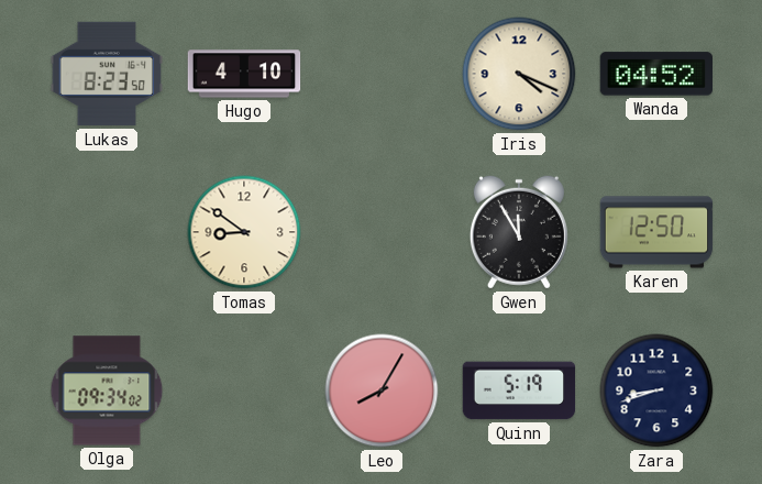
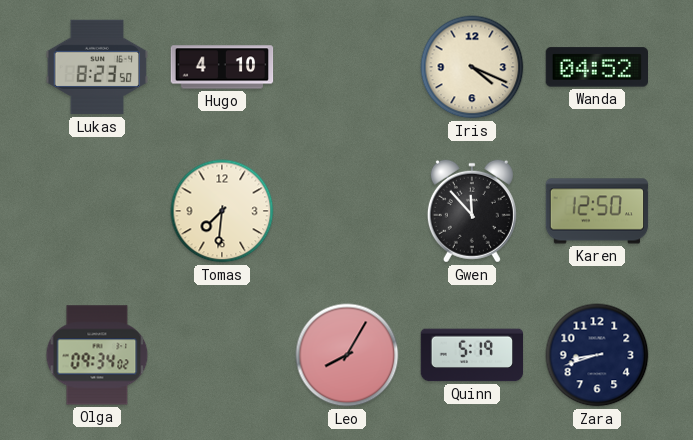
Tomas: 8:51 -> 7:31 (222, 211)
Gwen: 11:55 -> 11:53 (472, 211)
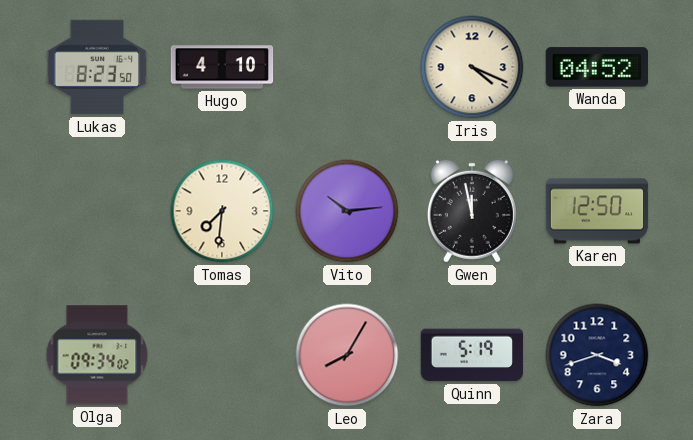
Vito: none -> 10:14 (347, 211)
Gwen: 11:53 -> 11:58 (472, 211)
Zara: 8:42 -> 3:42 (597, 355)
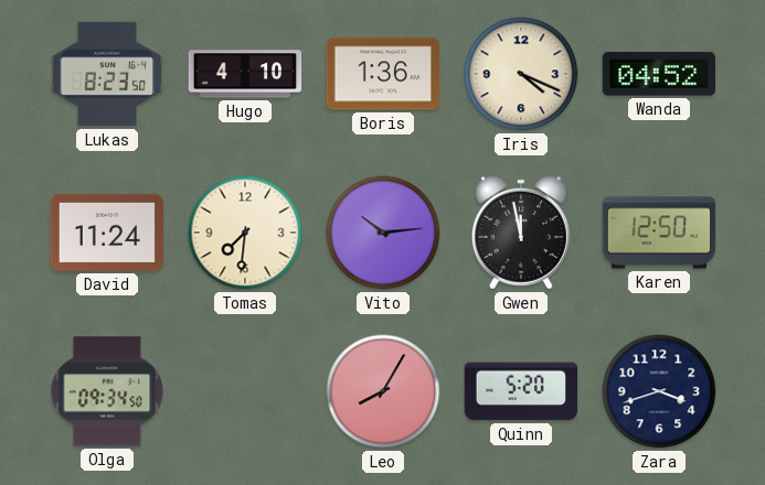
Boris: none -> 1:36 (383, 74)
David: none -> 11:24 (107, 233)
Olga: 09:34:02 -> 09:34:50 (107, 391)
Quinn: 5:19 -> 5:20 (521, 391)
